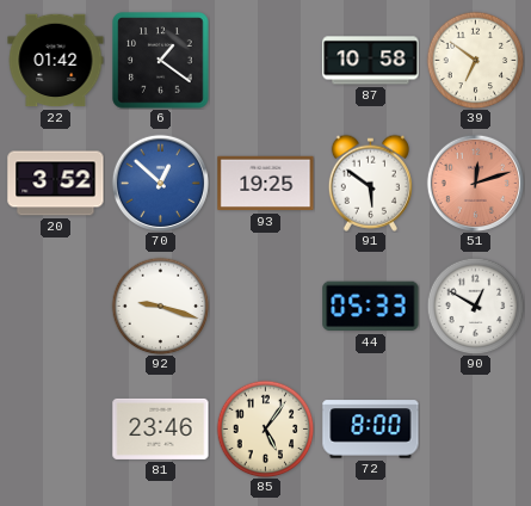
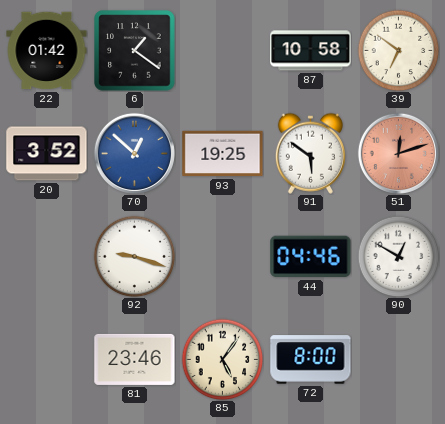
44: 05:33 -> 04:46 (311, 257)
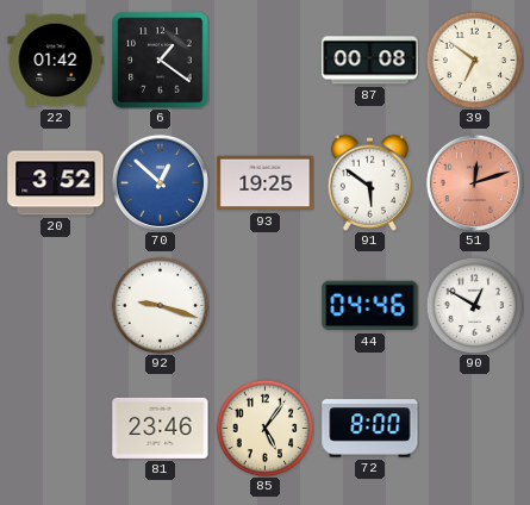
87: 10:58 -> 00:08 (370, 61)
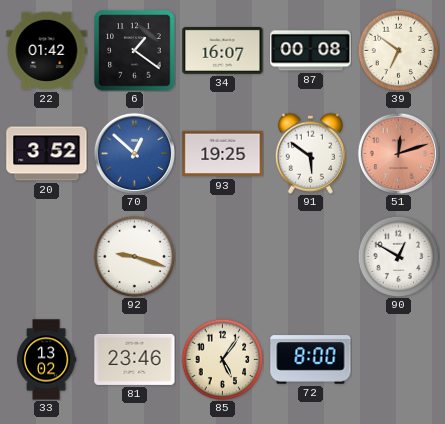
34: none -> 16:07 (223, 50)
44: 04:46 -> none (370, 306)
33: none -> 13:02 (46, 360)
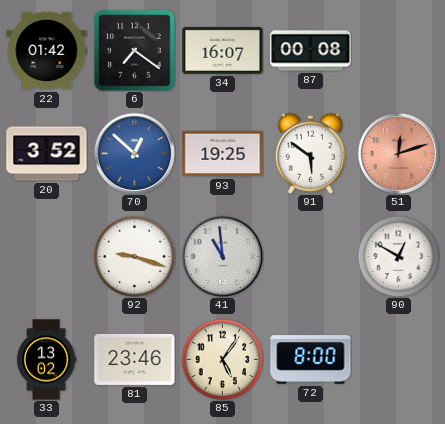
6: 1:21 -> 7:21 (135, 51)
39: 6:51 -> none (398, 50)
41: none -> 10:59 (222, 256)
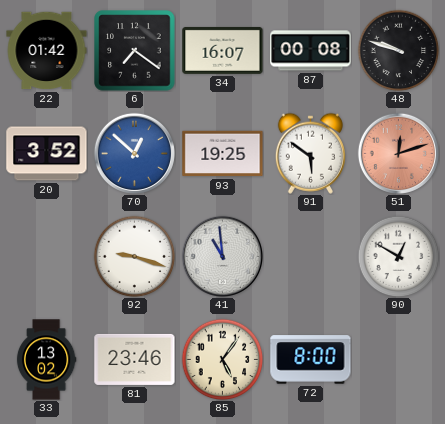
48: none -> 9:48 (398, 50)
